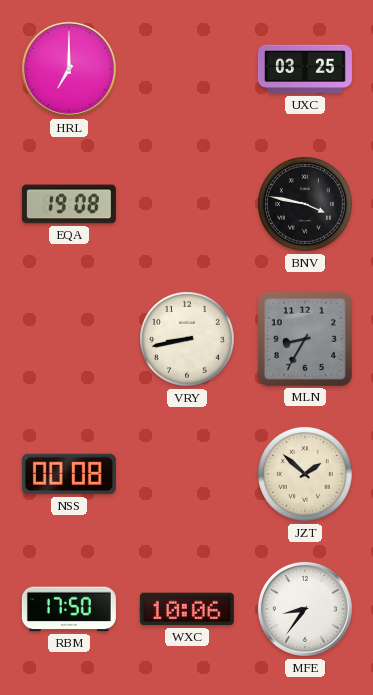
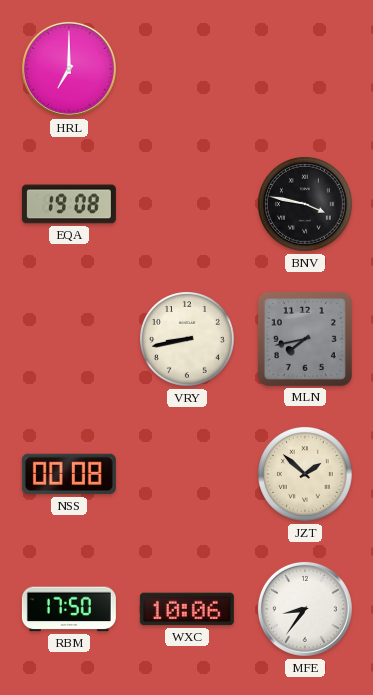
UXC: 03:25 -> none (305, 69)
MLN: 8:35 -> 7:43 (305, 339)
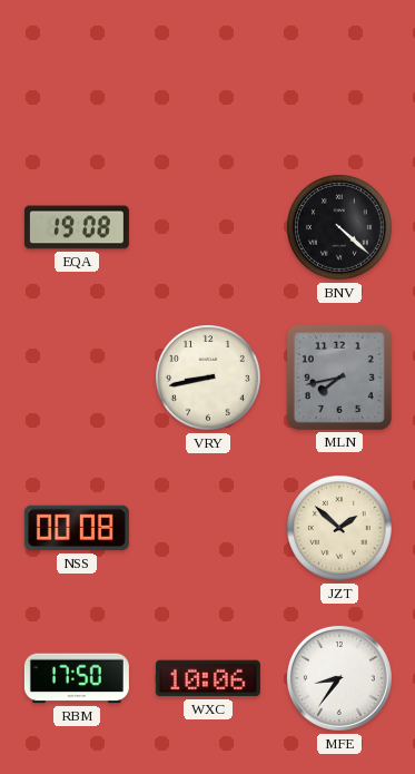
HRL: 7:00 -> none (69, 69)
BNV: 3:47 -> 4:22 (340, 228)
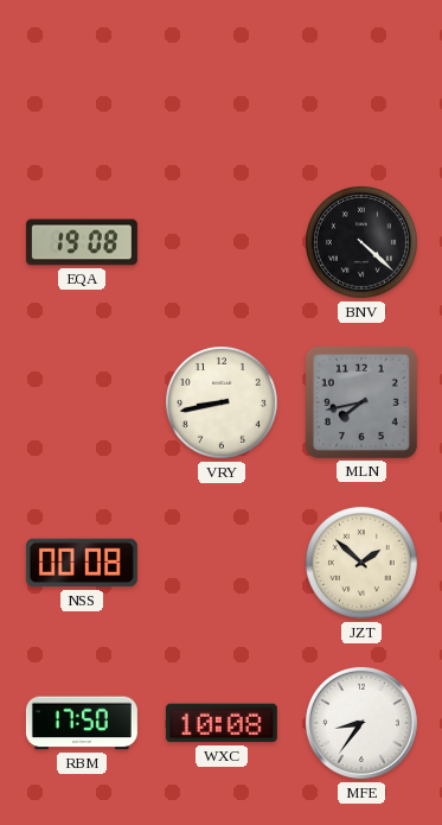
WXC: 10:06 -> 10:08 (222, 723)
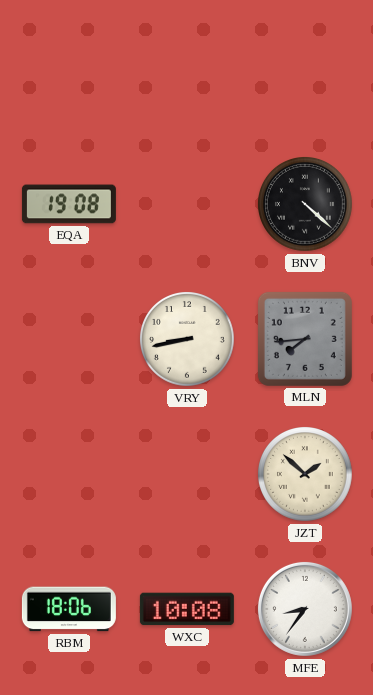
MLN: 7:43 -> 7:44 (305, 339)
NSS: 00:08 -> none (82, 563)
RBM: 17:50 -> 18:06 (69, 609)
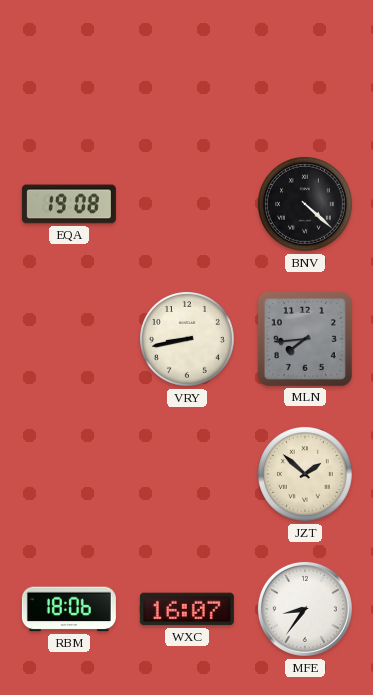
WXC: 10:08 -> 16:07 (187, 609)
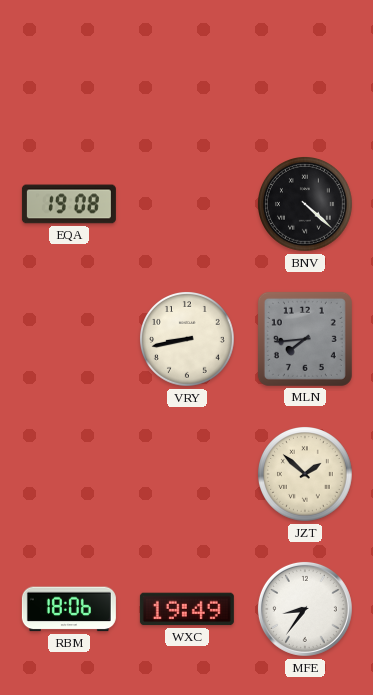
WXC: 16:07 -> 19:49 (187, 609)
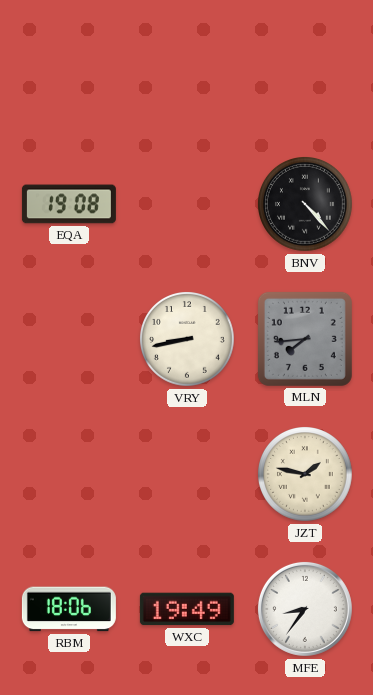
BNV: 4:22 -> 4:23 (306, 205)
JZT: 1:52 -> 1:47 (306, 475)
